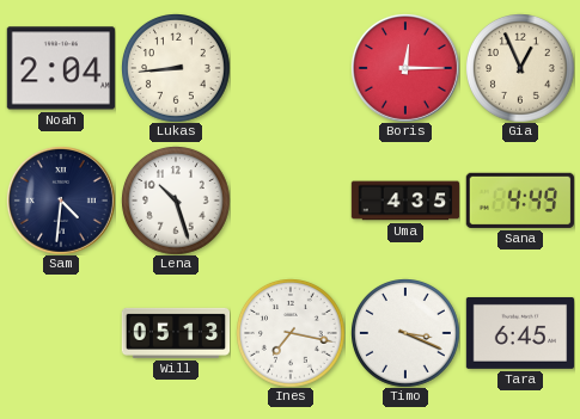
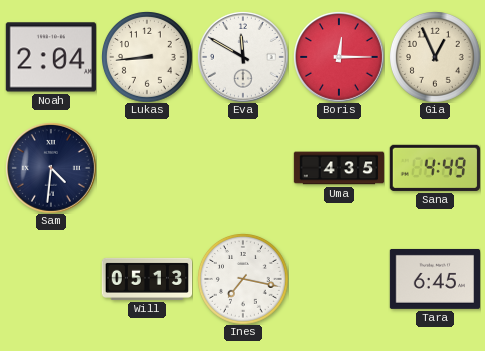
Eva: none -> 11:50 (243, 57)
Lena: 10:27 -> none (176, 201)
Timo: 3:19 -> none (405, 333)
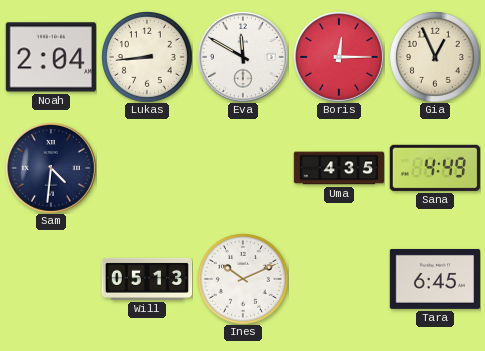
Ines: 7:17 -> 10:11 (243, 279)
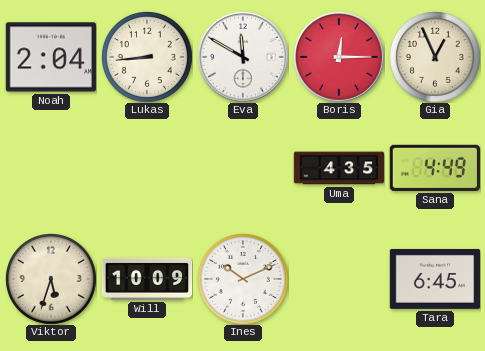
Sam: 4:31 -> none (51, 168)
Viktor: none -> 5:33 (51, 279)
Will: 05:13 -> 10:09 (147, 279)
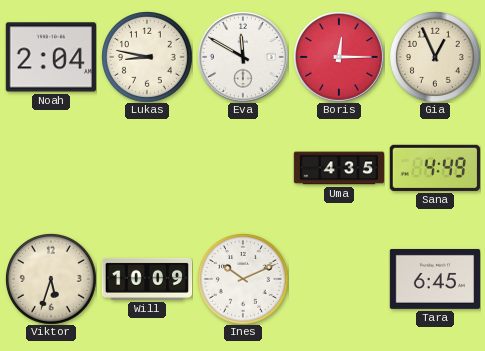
Lukas: 8:44 -> 8:47 (147, 57)
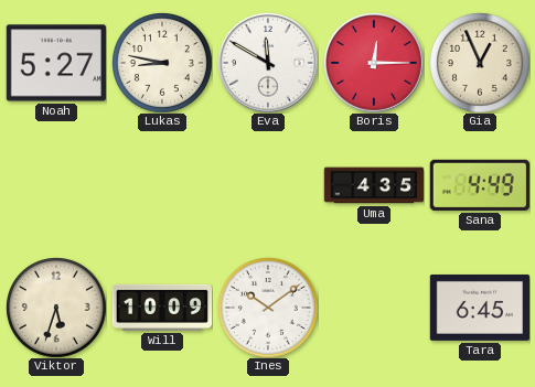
Noah: 2:04 -> 5:27 (55, 63)
Ines: 10:11 -> 10:09 (268, 308)
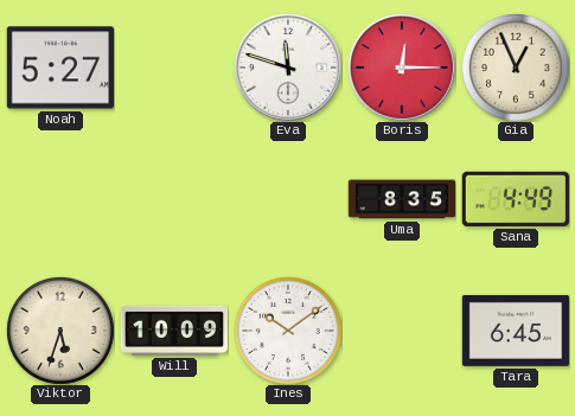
Lukas: 8:47 -> none (162, 63)
Eva: 11:50 -> 11:48 (288, 68)
Uma: 4:35 -> 8:35 (402, 199)
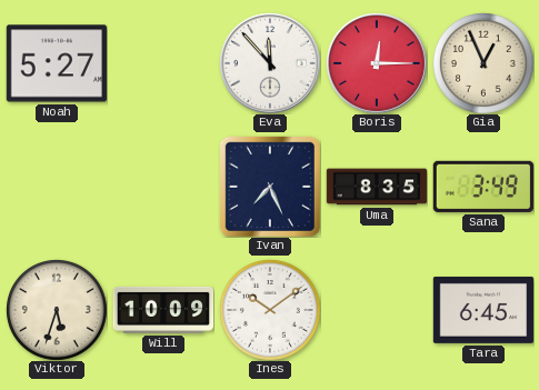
Eva: 11:48 -> 11:53 (270, 63)
Ivan: none -> 7:26 (270, 187)
Sana: 4:49 -> 3:49 (483, 187)
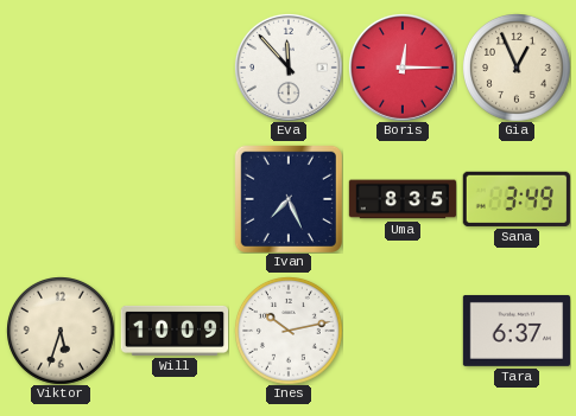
Noah: 5:27 -> none (56, 63)
Ines: 10:09 -> 10:13 (289, 331)
Tara: 6:45 -> 6:37 (515, 331)
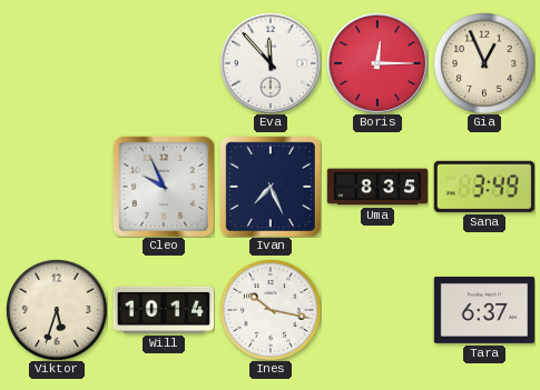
Cleo: none -> 9:56 (164, 187)
Will: 10:09 -> 10:14 (164, 310)
Ines: 10:13 -> 10:17 (271, 310)
